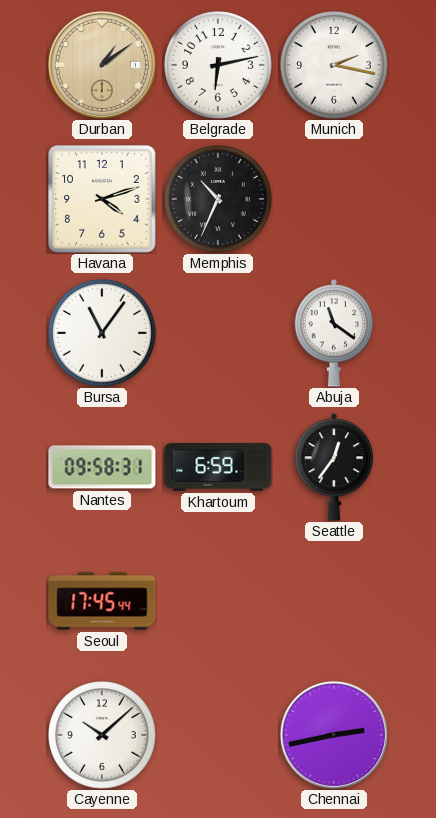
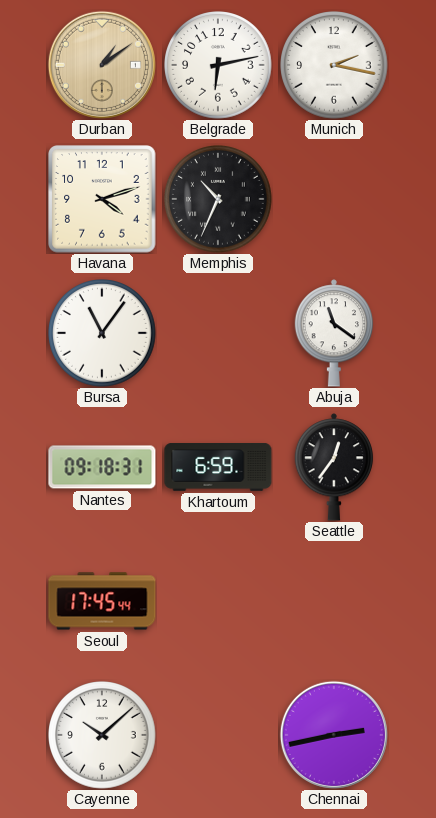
Nantes: 09:58 -> 09:18 (102, 467)
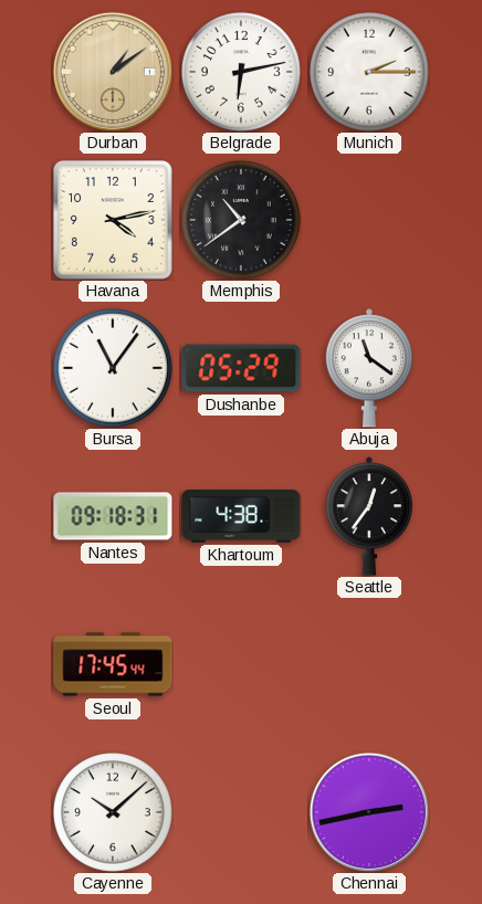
Munich: 2:17 -> 2:15 (370, 73)
Havana: 4:12 -> 4:13 (113, 220)
Memphis: 10:34 -> 10:39 (242, 221)
Dushanbe: none -> 05:29 (241, 368)
Khartoum: 6:59 -> 4:38 (241, 517)
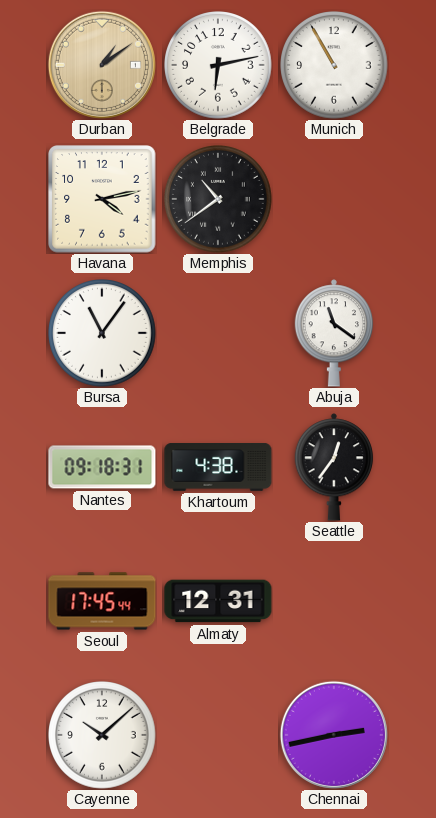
Munich: 2:15 -> 10:55 (335, 66)
Dushanbe: 05:29 -> none (241, 368)
Almaty: none -> 12:31 (218, 601)
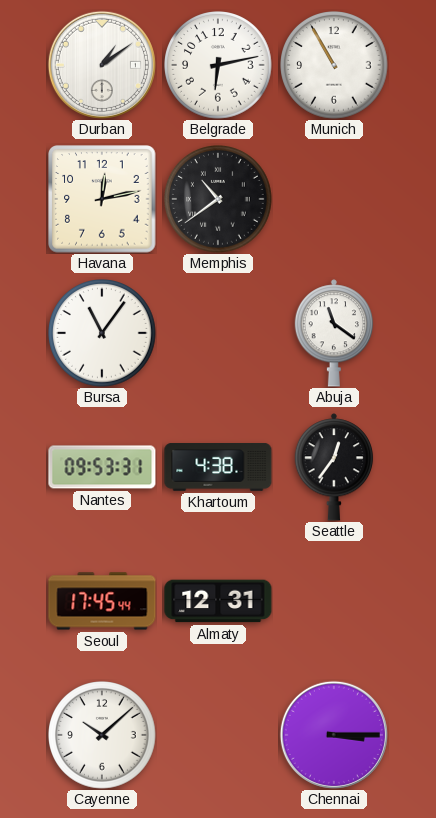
Durban dial: champagne -> white (102, 65)
Havana: 4:13 -> 12:13 (102, 199)
Nantes: 09:18 -> 09:53 (102, 467)
Chennai: 2:43 -> 3:15 (334, 735)
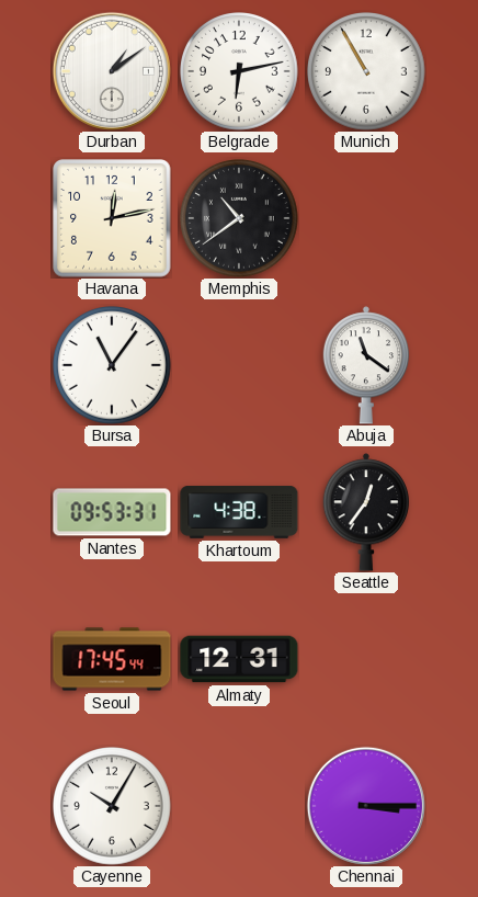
Cayenne: 10:08 -> 10:05 (113, 807)
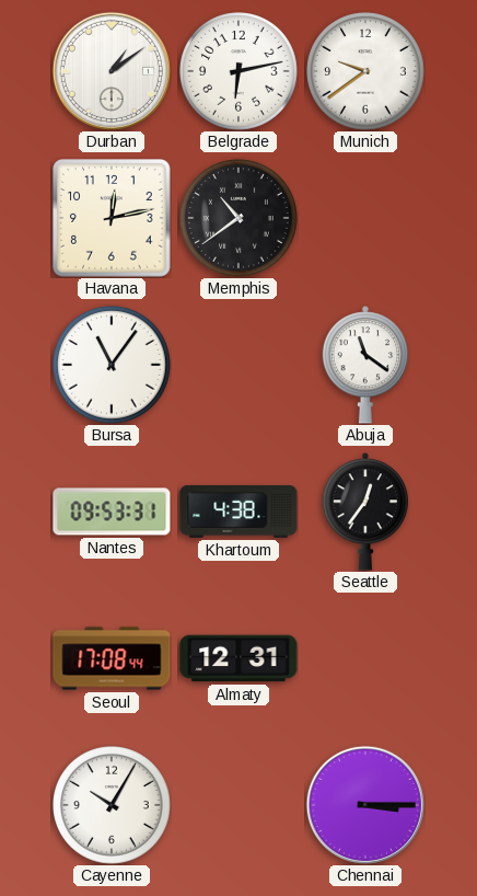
Munich: 10:55 -> 9:39 (367, 72)
Seoul: 17:45 -> 17:08 (112, 658)
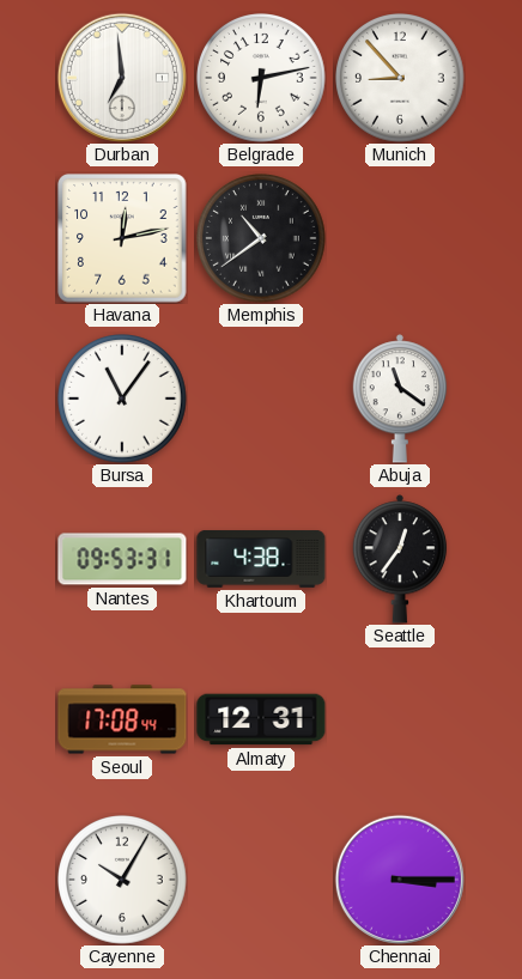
Durban: 1:09 -> 6:59 (122, 78)
Munich: 9:39 -> 8:53 (401, 79)
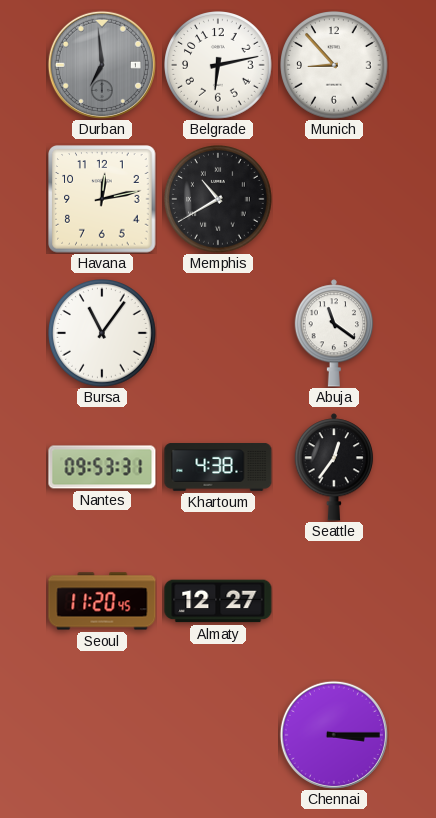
Durban dial: white -> grey (102, 65)
Memphis: 10:39 -> 10:40 (219, 200)
Seoul: 17:08 -> 11:20 (102, 601)
Almaty: 12:31 -> 12:27 (218, 601)
Cayenne: 10:05 -> none (123, 881)
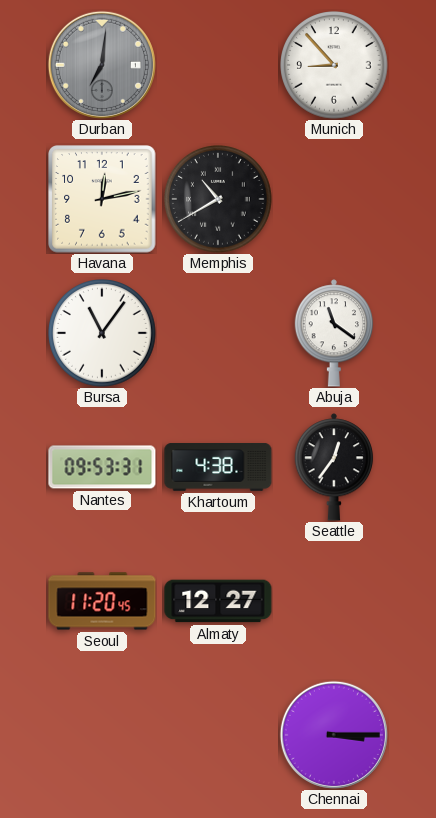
Durban: 6:59 -> 7:01 (102, 65)
Belgrade: 6:13 -> none (219, 66)
